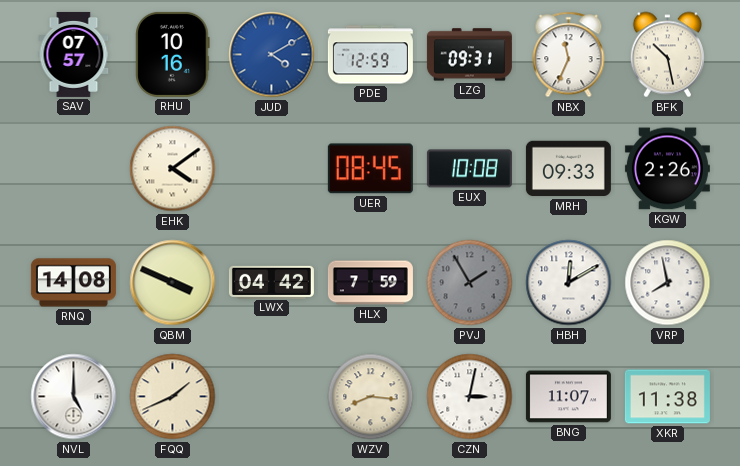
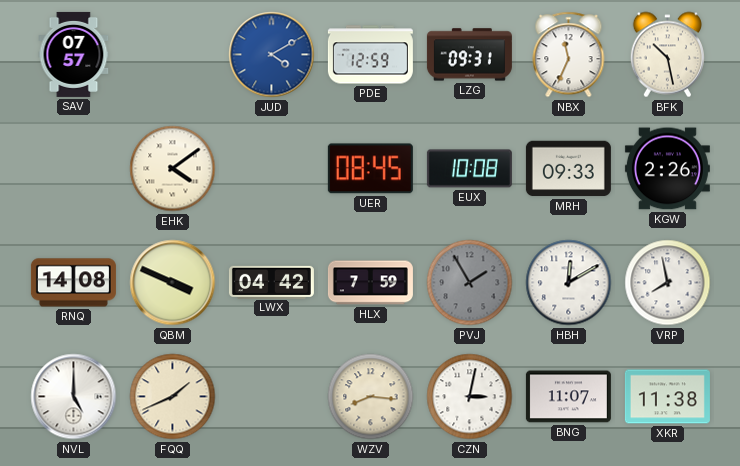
RHU: 10:16 -> none (173, 54)
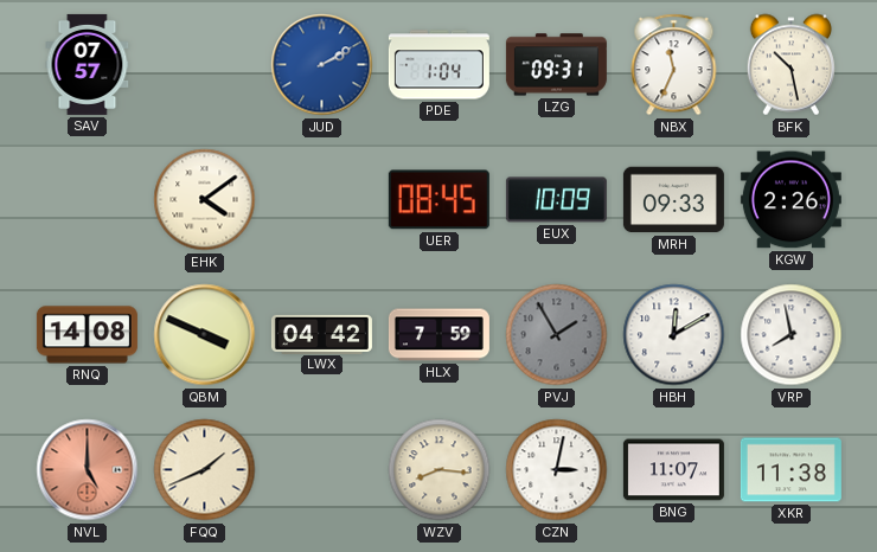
JUD: 4:10 -> 2:10 (322, 65)
PDE: 12:59 -> 1:04 (438, 65)
EUX: 10:08 -> 10:09 (556, 200)
NVL dial: white -> salmon (88, 470)
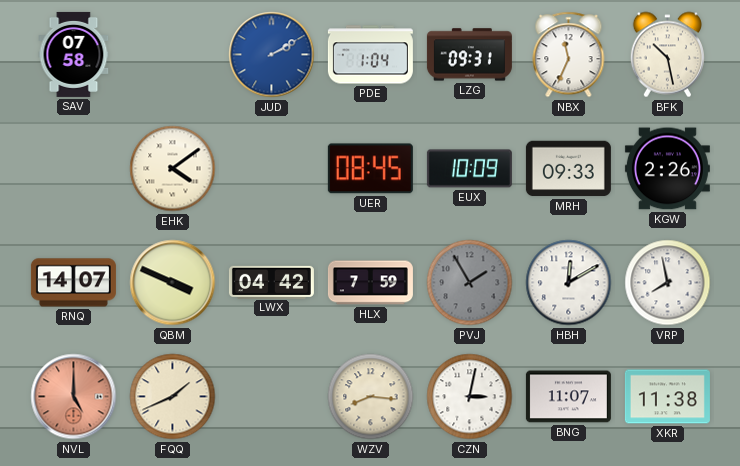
SAV: 07:57 -> 07:58 (74, 54)
RNQ: 14:08 -> 14:07 (73, 283)
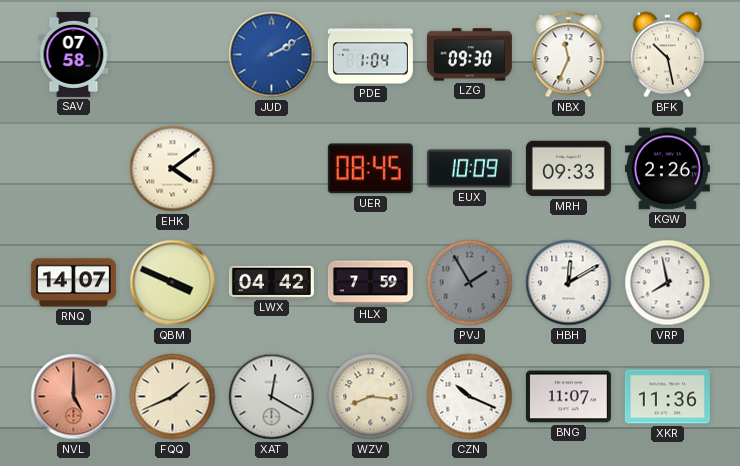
LZG: 09:31 -> 09:30 (469, 55)
XAT: none -> 12:20 (272, 397)
CZN: 3:02 -> 10:19 (470, 397)
XKR: 11:38 -> 11:36 (667, 397)
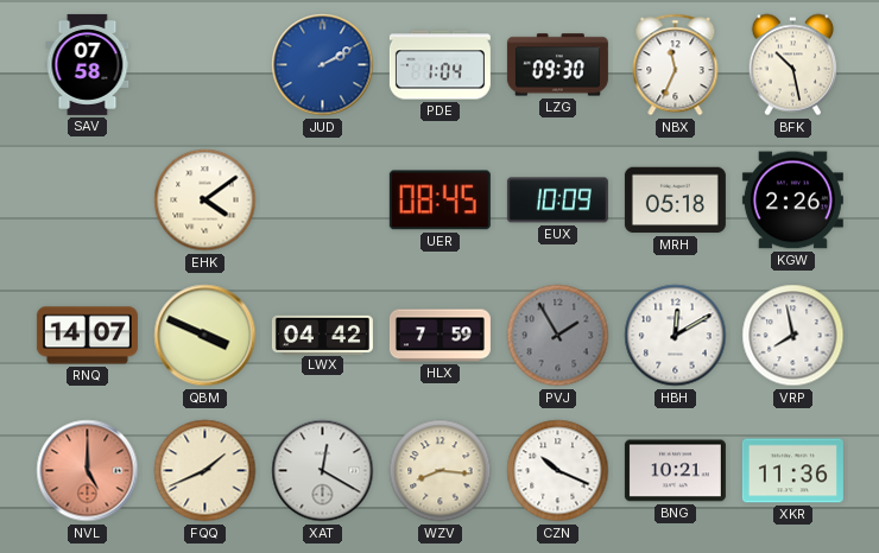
MRH: 09:33 -> 05:18 (675, 201)
BNG: 11:07 -> 10:21 (675, 471)
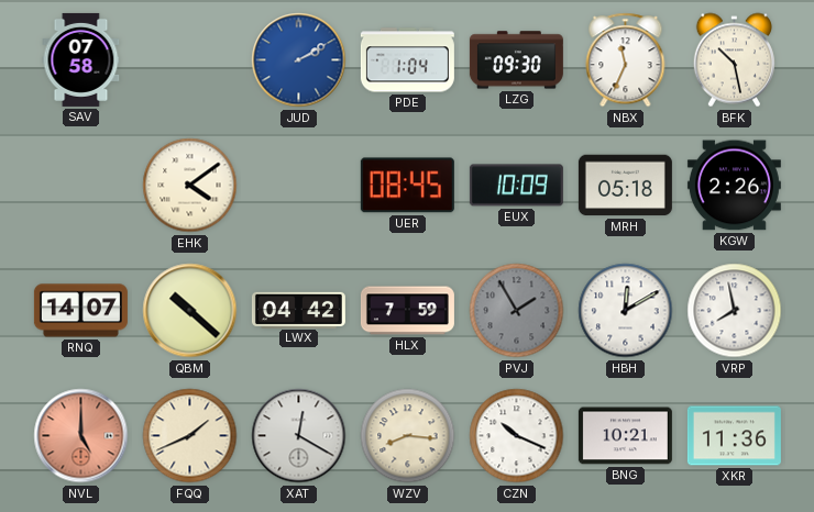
QBM: 3:49 -> 10:22 (190, 311)
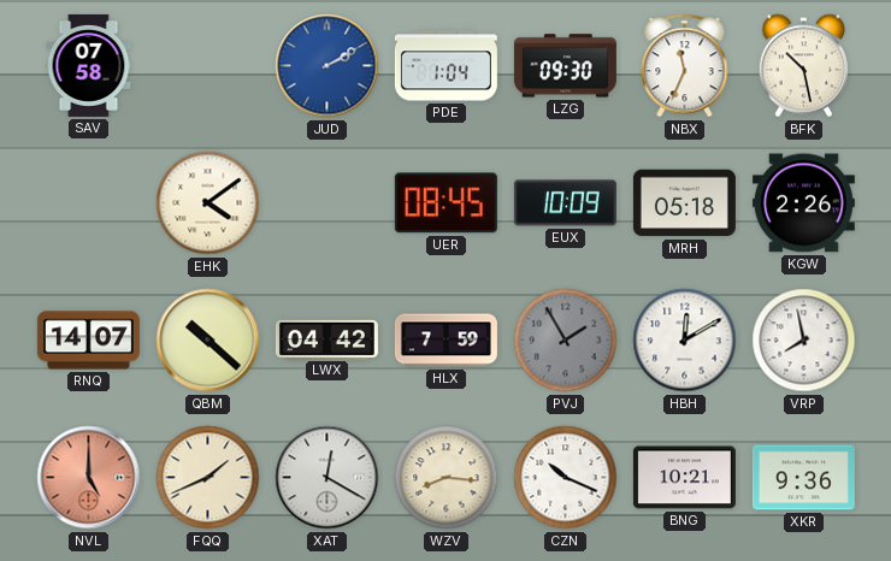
XKR: 11:36 -> 9:36 (803, 478)
